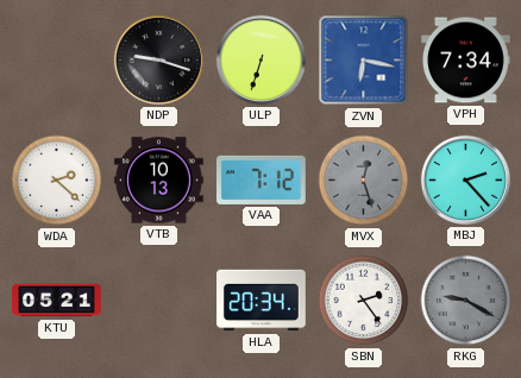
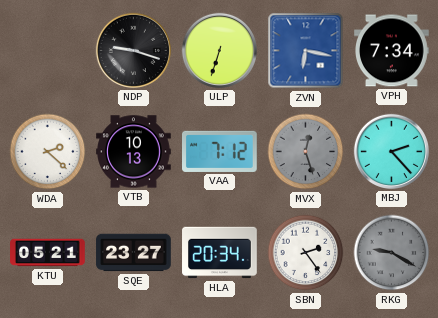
SQE: none -> 23:27 (134, 253)
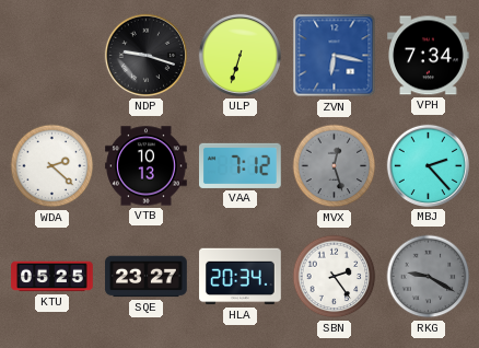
KTU: 05:21 -> 05:25 (52, 277)
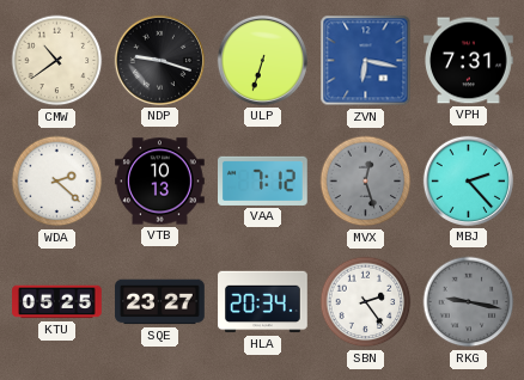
CMW: none -> 10:39 (57, 61)
VPH: 7:34 -> 7:31 (469, 61)
RKG: 9:20 -> 9:17 (469, 302)
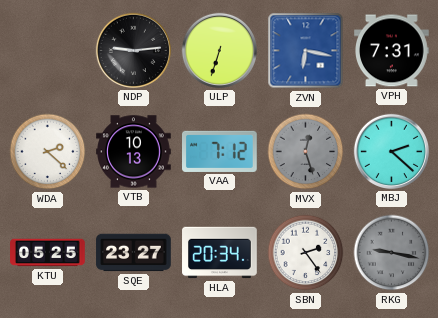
CMW: 10:39 -> none (57, 61)
NDP: 9:18 -> 9:14 (133, 50)
MBJ: 2:23 -> 2:22 (391, 151)
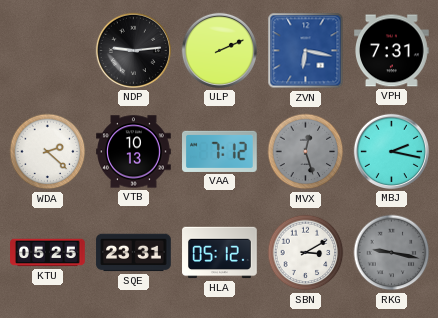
ULP: 6:33 -> 2:11 (219, 50)
MBJ: 2:22 -> 2:17 (391, 151)
SQE: 23:27 -> 23:31 (134, 253)
HLA: 20:34 -> 05:12 (220, 253)
SBN: 2:24 -> 3:10 (306, 253)
